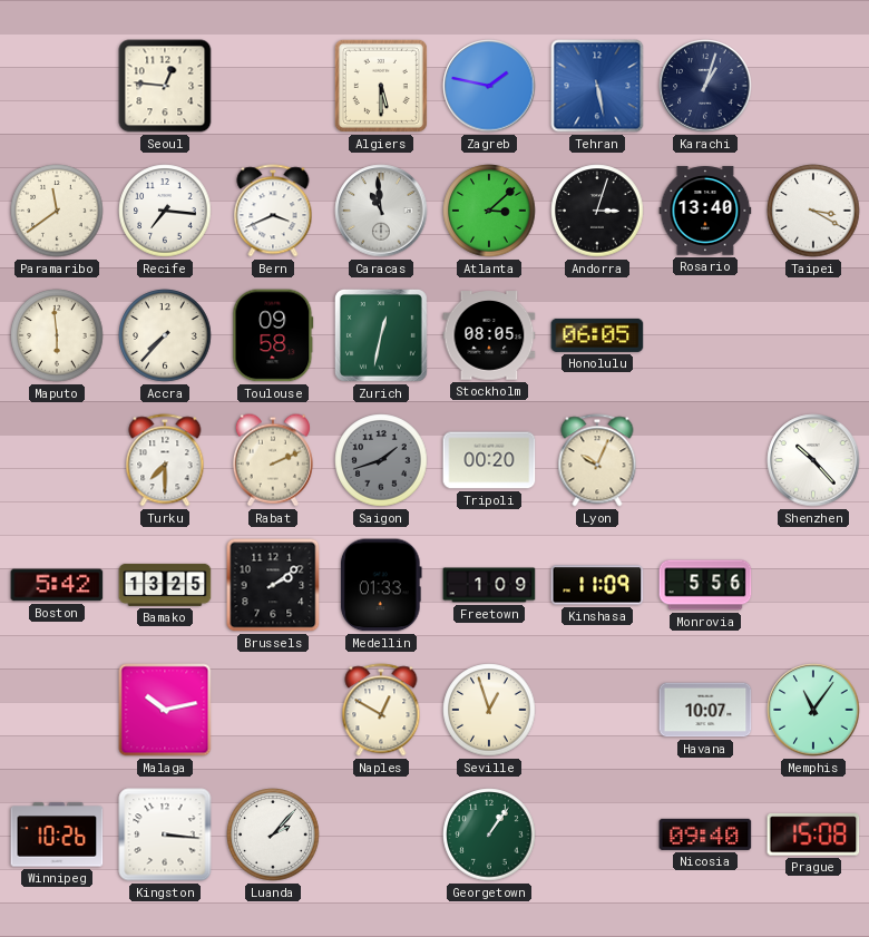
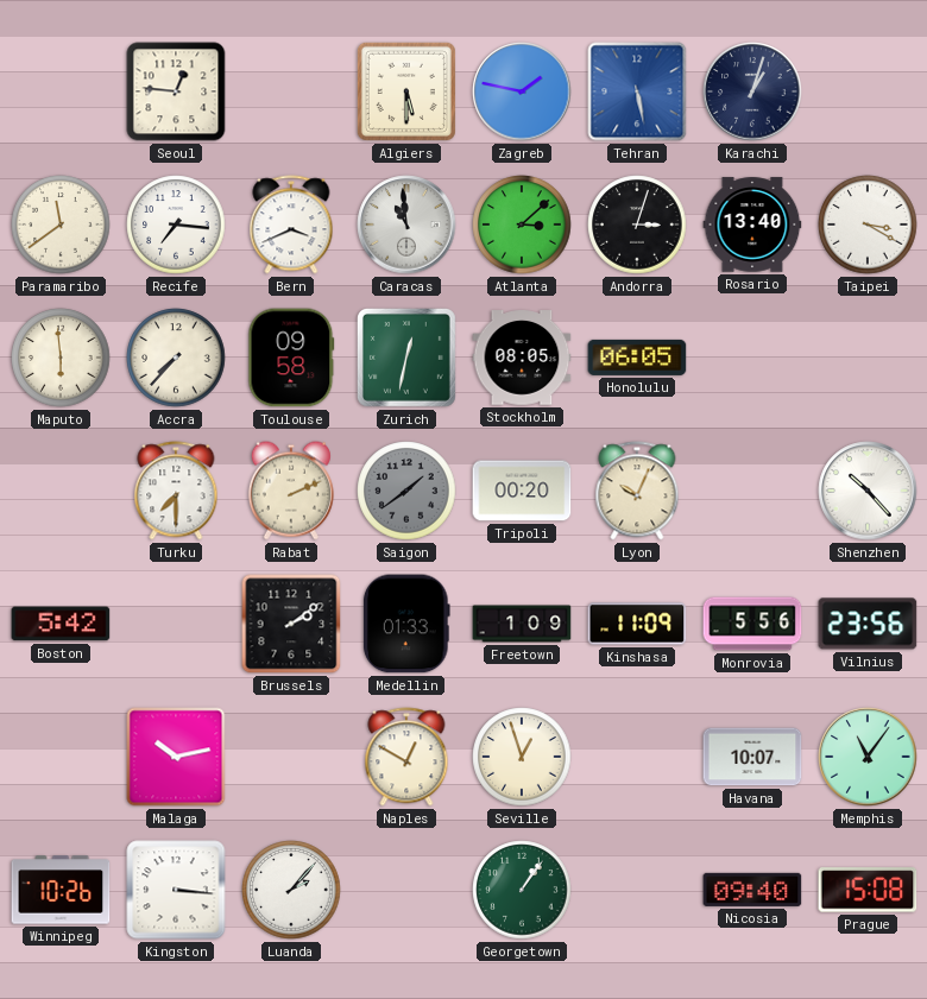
Saigon: 1:42 -> 1:39 (406, 491)
Bamako: 13:25 -> none (165, 585)
Vilnius: none -> 23:56 (868, 624)
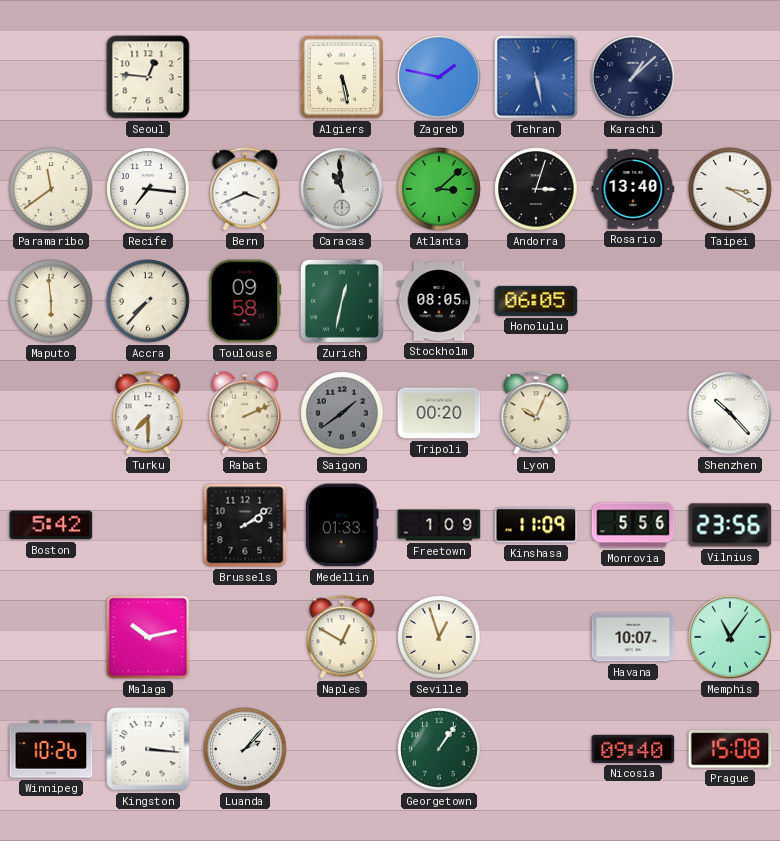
Algiers: 5:30 -> 5:28 (342, 77)
Karachi: 1:03 -> 1:08 (633, 77)
